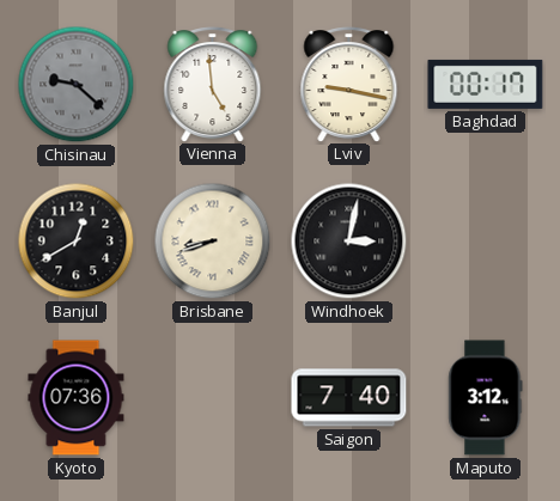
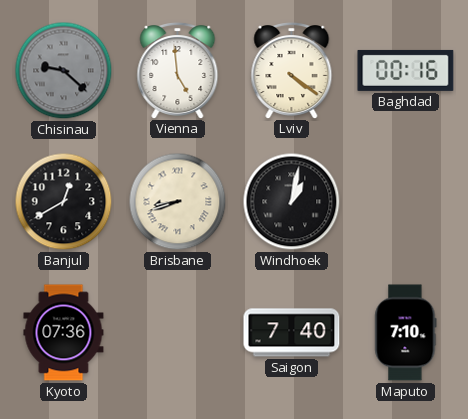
Lviv: 9:17 -> 4:21 (292, 71)
Baghdad: 00:17 -> 00:16 (406, 70)
Windhoek: 3:02 -> 1:02 (292, 202)
Maputo: 3:12 -> 7:10 (406, 333)
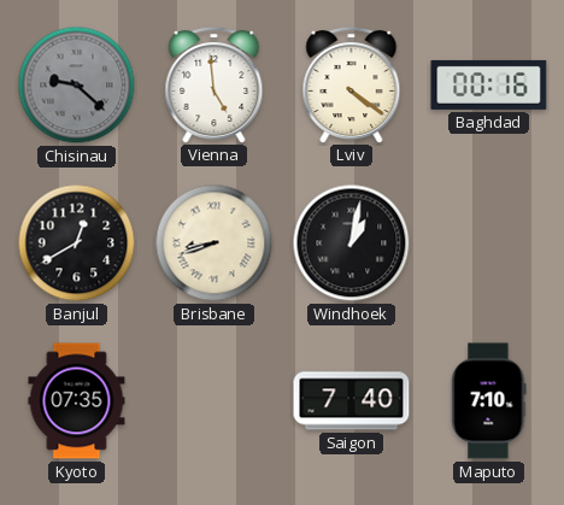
Kyoto: 07:36 -> 07:35 (77, 401)
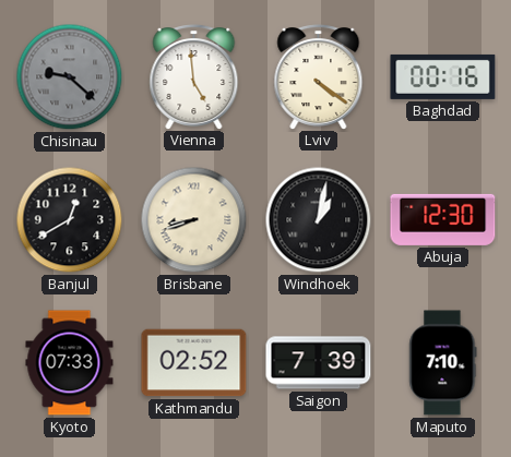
Abuja: none -> 12:30 (443, 219)
Kyoto: 07:35 -> 07:33 (70, 363)
Kathmandu: none -> 02:52 (194, 363)
Saigon: 7:40 -> 7:39 (319, 363)
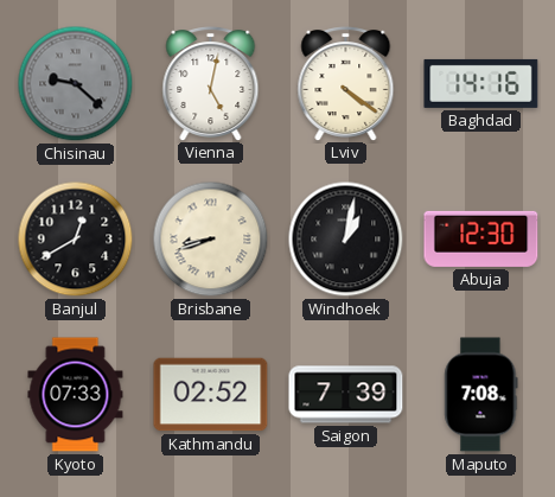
Vienna: 4:59 -> 5:02 (211, 84)
Baghdad: 00:16 -> 14:16 (481, 83)
Maputo: 7:10 -> 7:08 (481, 395)
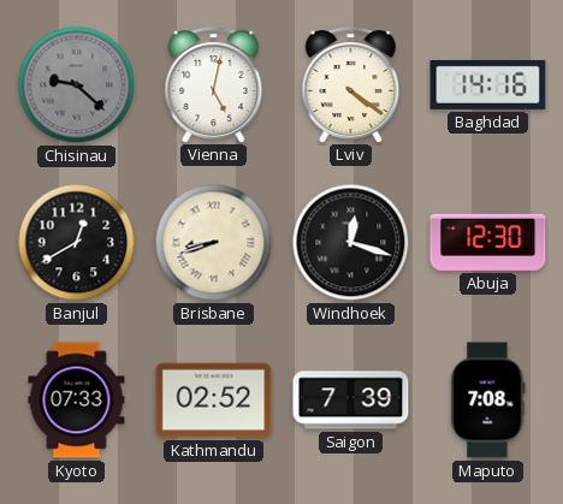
Windhoek: 1:02 -> 12:18 (351, 243)
